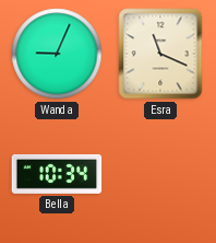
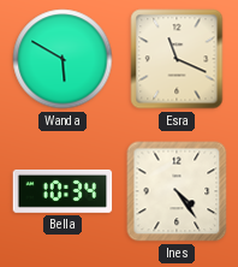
Wanda: 9:04 -> 5:50 (63, 59)
Ines: none -> 4:24 (177, 191)
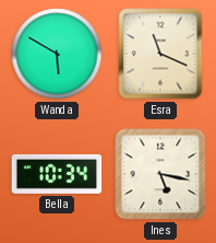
Ines: 4:24 -> 5:17 (160, 174)
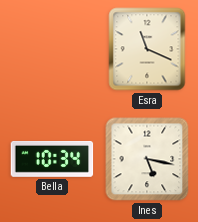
Wanda: 5:50 -> none (57, 54)
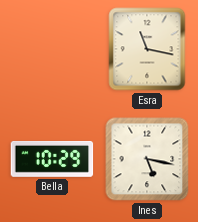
Esra: 11:19 -> 11:17 (147, 49)
Bella: 10:34 -> 10:29 (52, 159)
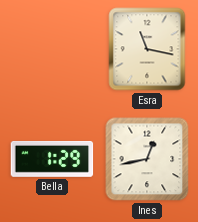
Bella: 10:29 -> 1:29 (52, 159)
Ines: 5:17 -> 12:43 (147, 159)
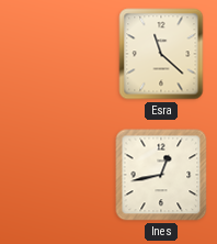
Esra: 11:17 -> 11:22 (161, 54)
Bella: 1:29 -> none (52, 159)
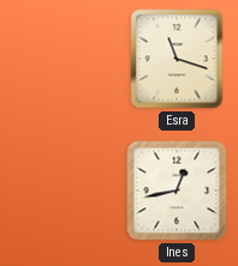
Esra: 11:22 -> 11:18 (177, 59)
